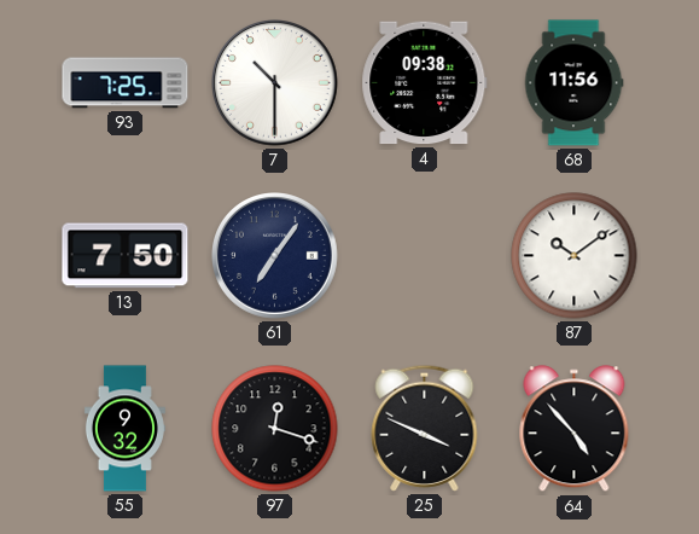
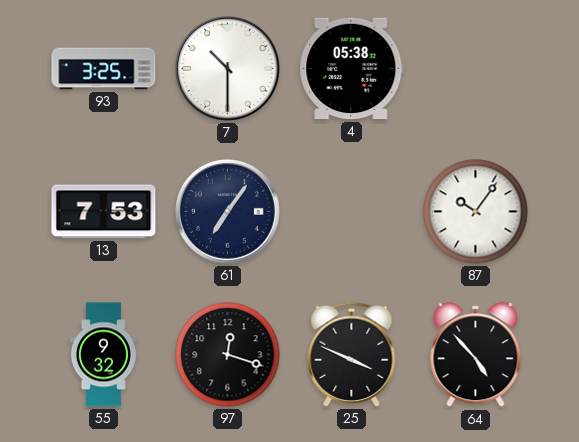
93: 7:25 -> 3:25 (104, 69)
4: 09:38 -> 05:38 (352, 69)
68: 11:56 -> none (573, 83)
13: 7:50 -> 7:53 (104, 212)
87: 10:09 -> 10:06 (476, 212)
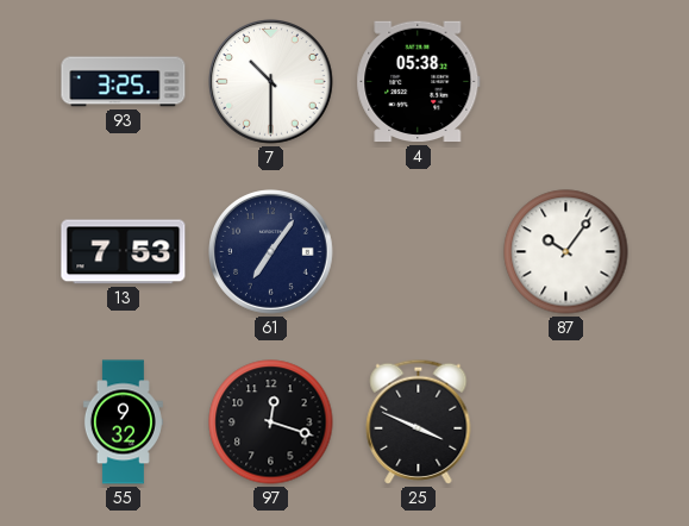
64: 4:53 -> none (476, 355)
